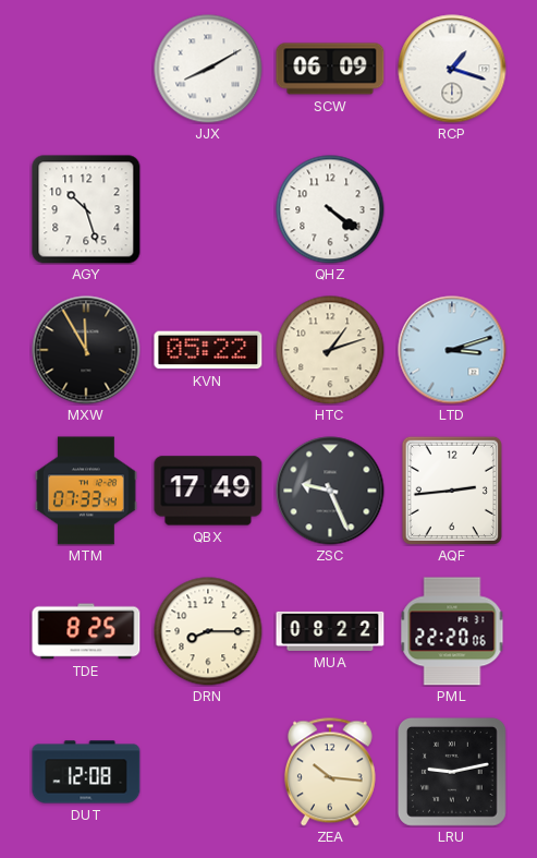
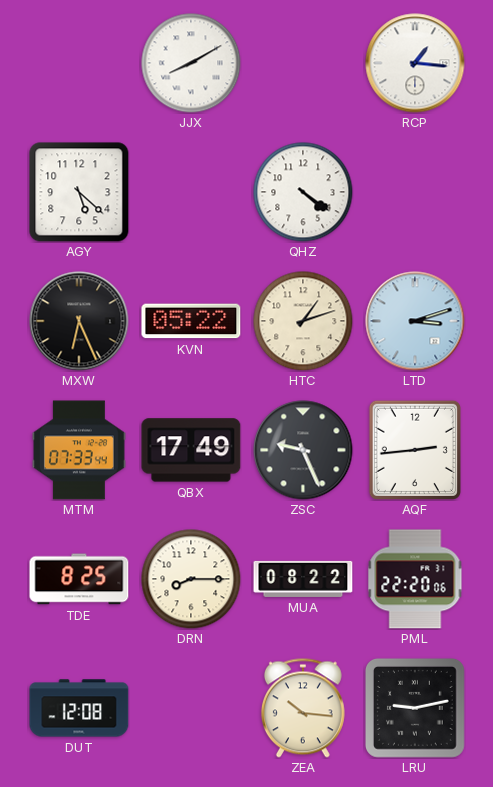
SCW: 06:09 -> none (330, 69)
RCP: 1:18 -> 1:16 (415, 63)
AGY: 10:27 -> 5:22 (79, 192)
MXW: 11:55 -> 6:26 (79, 321)
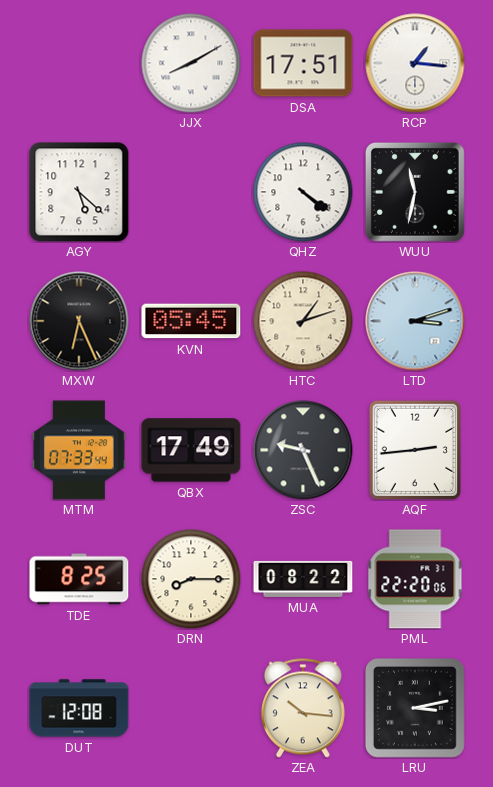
DSA: none -> 17:51 (303, 63)
WUU: none -> 11:32 (415, 192)
KVN: 05:22 -> 05:45 (191, 321)
LRU: 9:13 -> 3:13 (415, 708)
